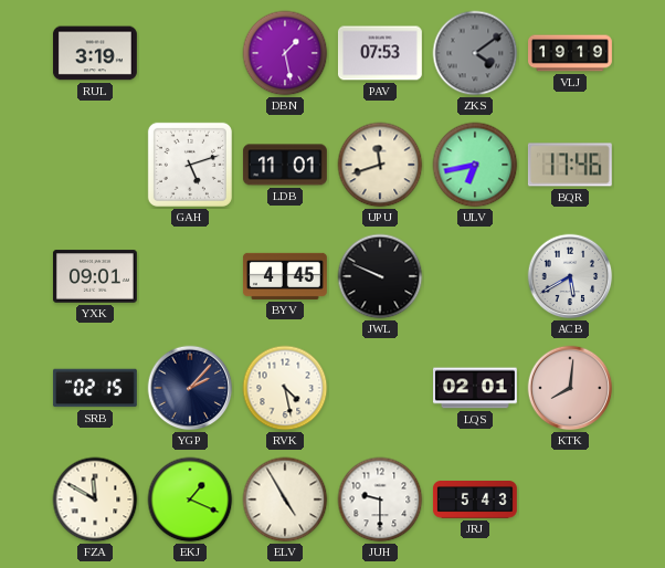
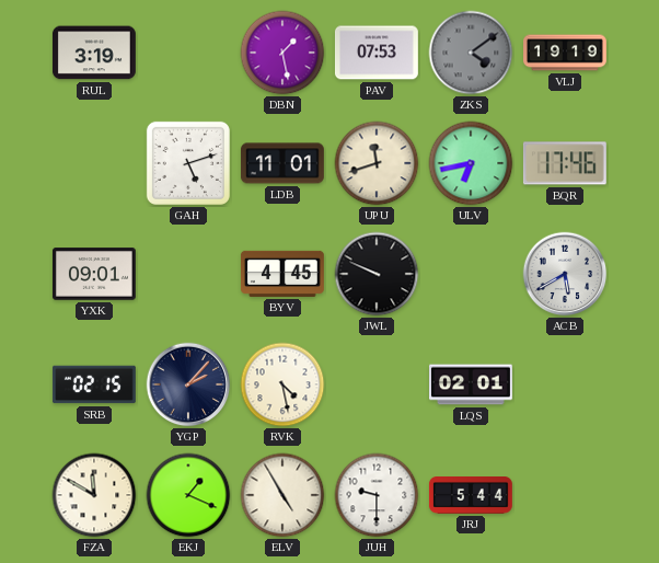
KTK: 8:01 -> none (570, 388)
JRJ: 5:43 -> 5:44 (471, 496)
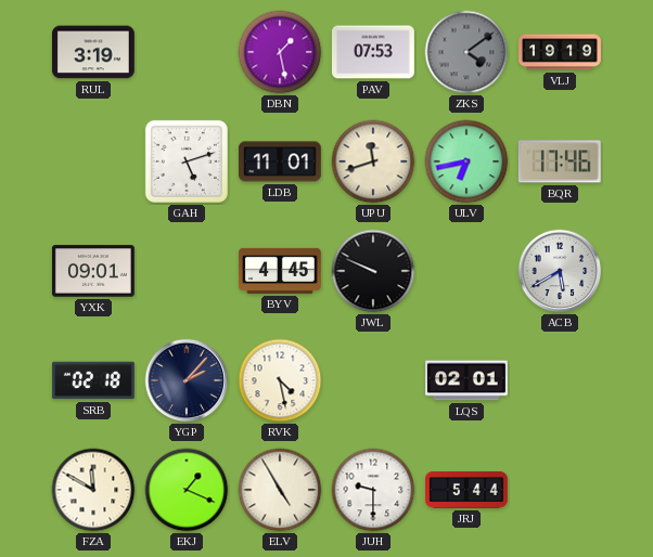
SRB: 02:15 -> 02:18 (93, 380)
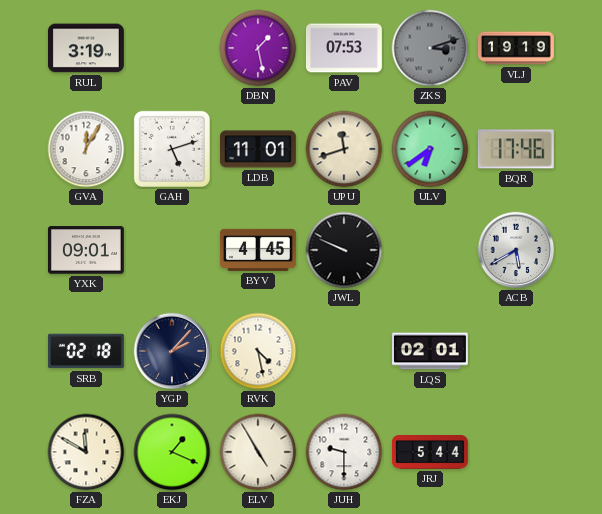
ZKS: 4:09 -> 3:12 (430, 48)
GVA: none -> 12:05 (86, 149)
ULV: 6:43 -> 6:39 (430, 149)
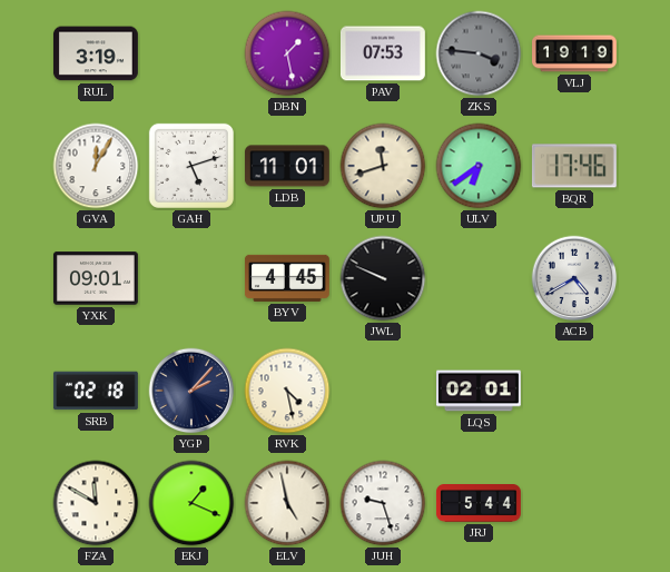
ZKS: 3:12 -> 3:46 (479, 53)
ACB: 5:40 -> 4:40 (574, 278)
ELV: 4:55 -> 4:58 (287, 503)
JUH: 9:30 -> 9:27 (383, 503)
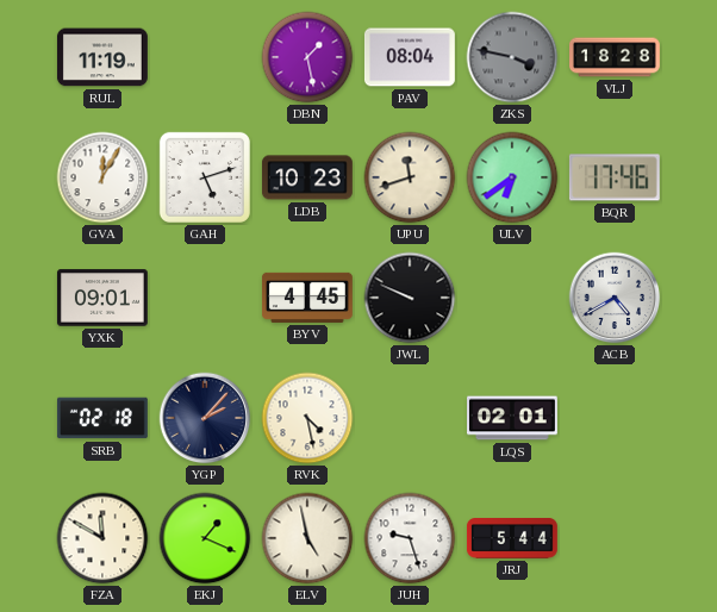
RUL: 3:19 -> 11:19 (102, 57)
PAV: 07:53 -> 08:04 (410, 57)
ZKS: 3:46 -> 3:47 (512, 57)
VLJ: 19:19 -> 18:28 (616, 57)
LDB: 11:01 -> 10:23 (307, 177)
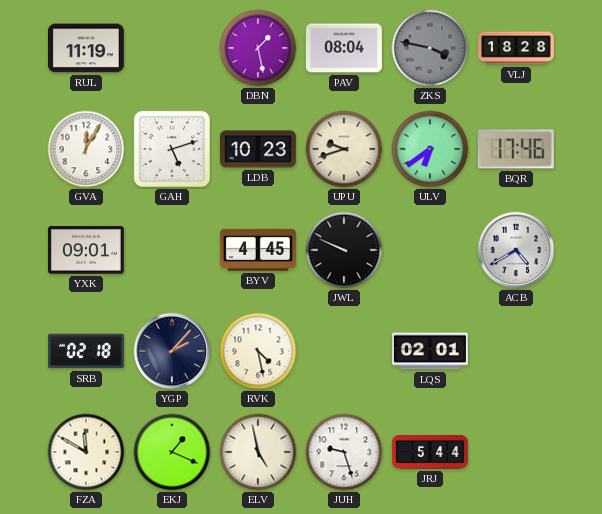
UPU: 11:42 -> 9:42 (344, 149)
